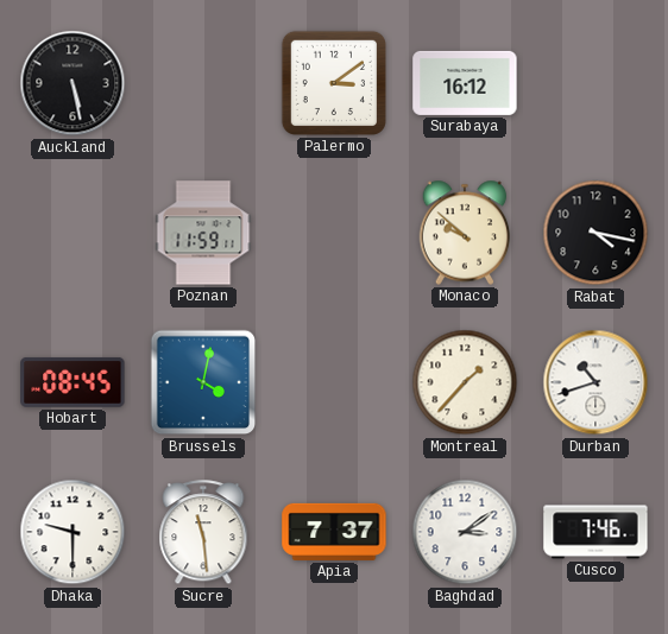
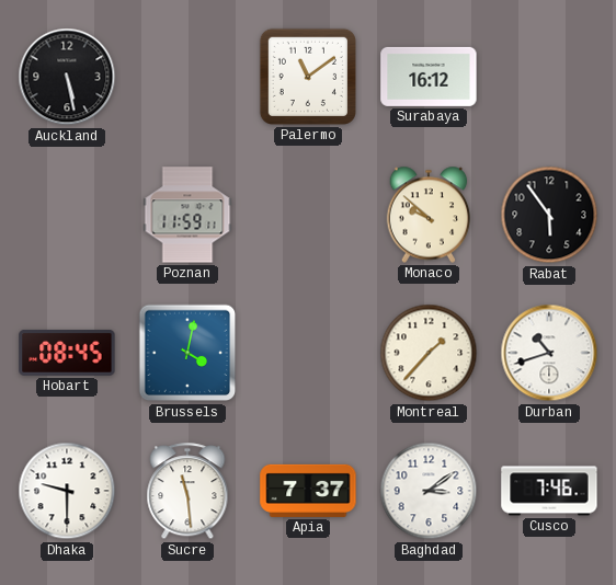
Palermo: 3:09 -> 11:09 (308, 77)
Rabat: 4:17 -> 5:54 (549, 215)
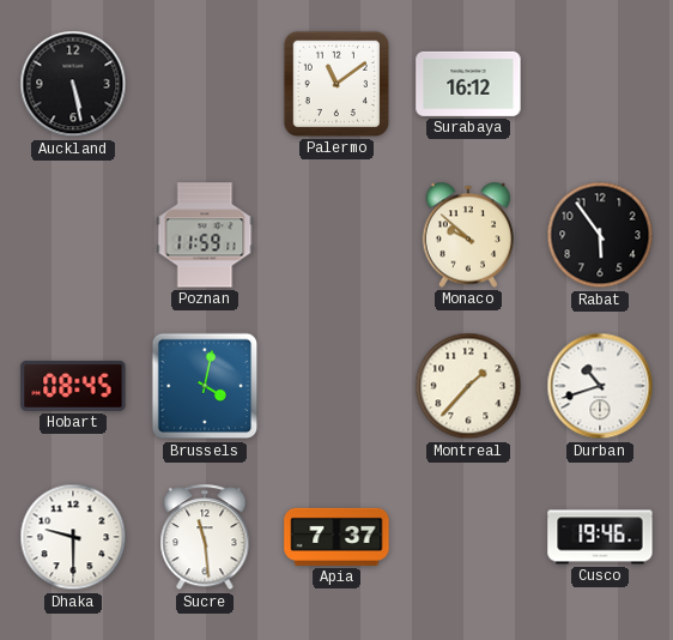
Baghdad: 3:09 -> none (429, 491)
Cusco: 7:46 -> 19:46 (600, 537)
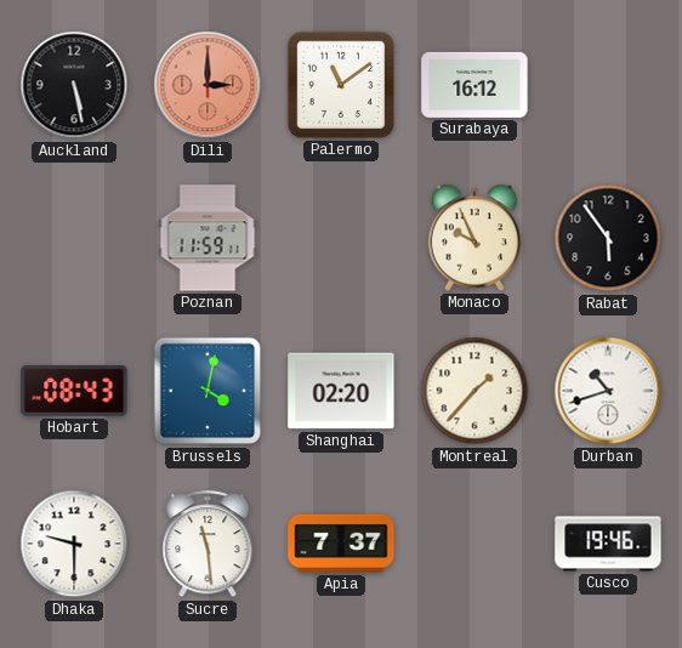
Dili: none -> 3:00 (208, 85)
Monaco: 9:52 -> 9:56 (474, 238)
Hobart: 08:45 -> 08:43 (74, 391)
Shanghai: none -> 02:20 (341, 391)
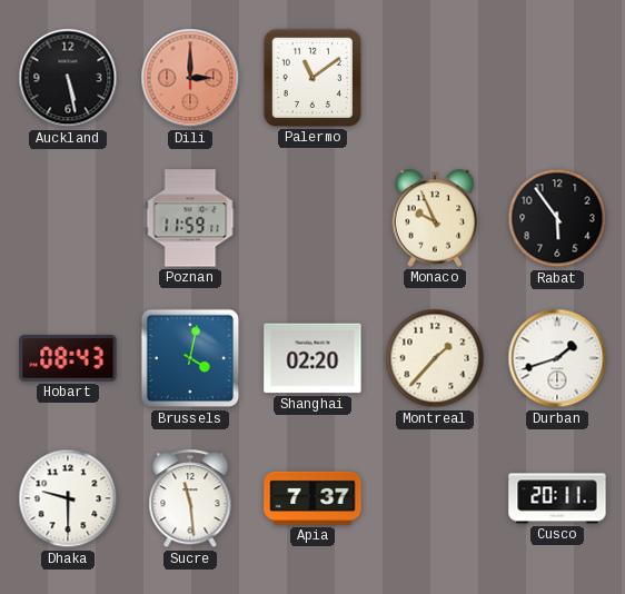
Surabaya: 16:12 -> none (474, 85)
Durban: 10:42 -> 1:42 (557, 358)
Cusco: 19:46 -> 20:11 (557, 498)
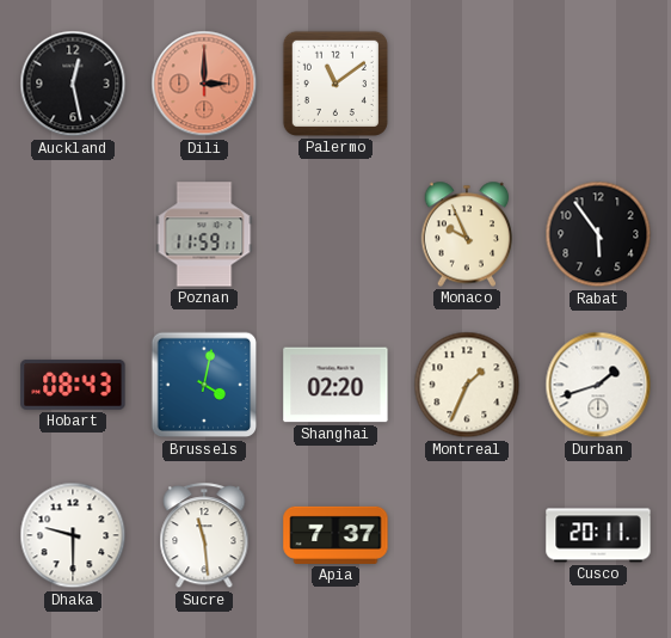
Auckland: 5:28 -> 12:28 (73, 84)
Montreal: 1:37 -> 1:34 (467, 385)
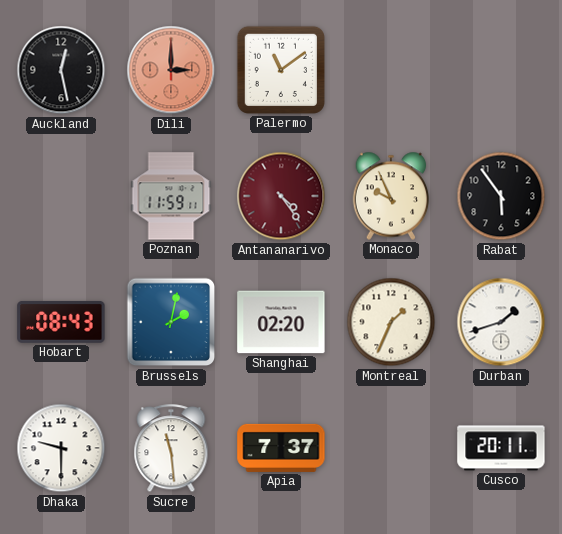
Antananarivo: none -> 4:24 (281, 196)
Brussels: 4:02 -> 2:02 (171, 322)
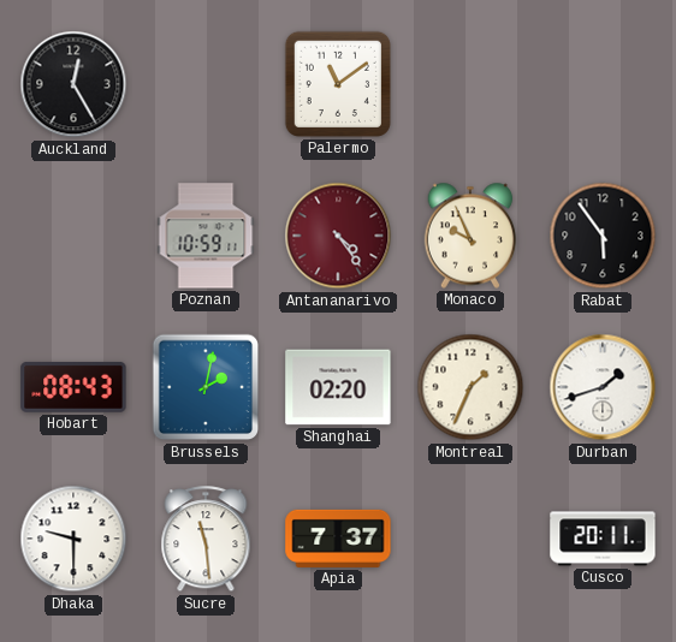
Auckland: 12:28 -> 12:25 (73, 84)
Dili: 3:00 -> none (171, 70)
Poznan: 11:59 -> 10:59 (206, 236)
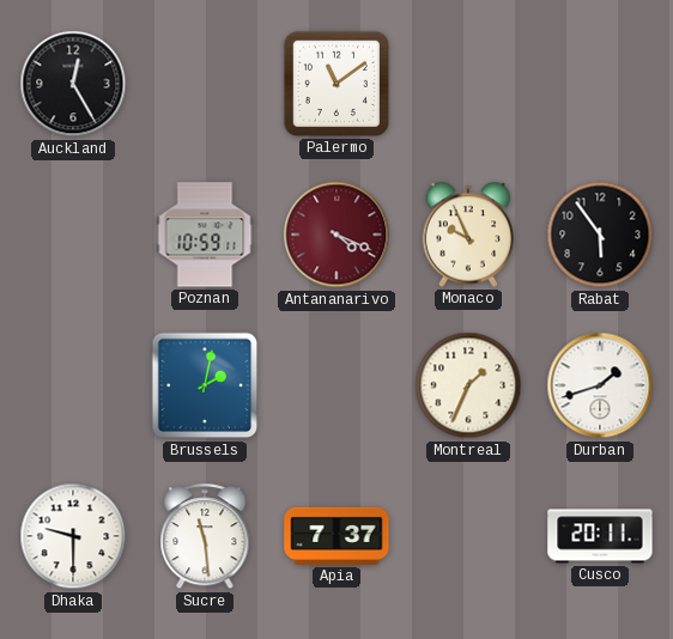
Antananarivo: 4:24 -> 4:19 (336, 235)
Hobart: 08:43 -> none (73, 387)
Shanghai: 02:20 -> none (338, 387)
